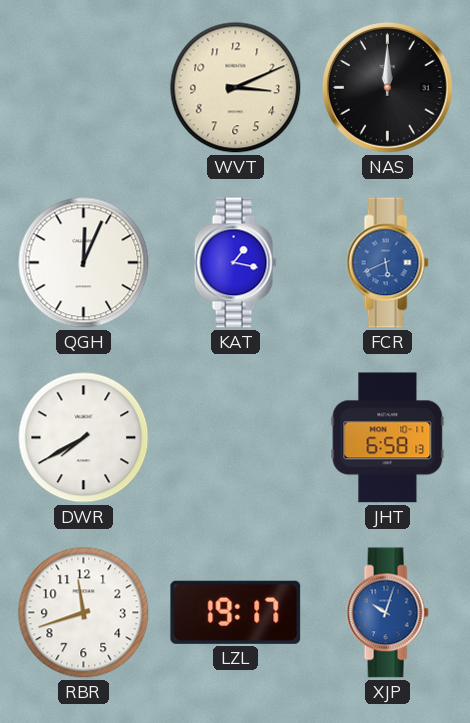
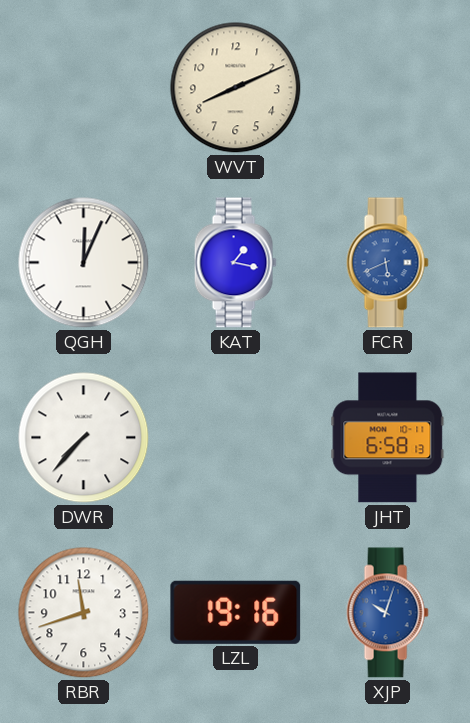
WVT: 3:11 -> 8:11 (236, 88)
NAS: 12:00 -> none (387, 87)
DWR: 7:40 -> 7:37 (84, 438)
LZL: 19:17 -> 19:16 (236, 612)
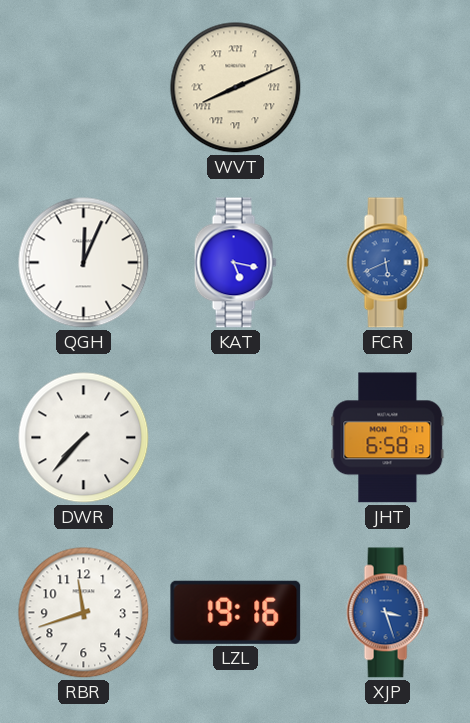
WVT numerals: Arabic -> Roman (236, 88)
KAT: 1:17 -> 5:17 (235, 263)
XJP: 10:03 -> 3:27 (387, 613)
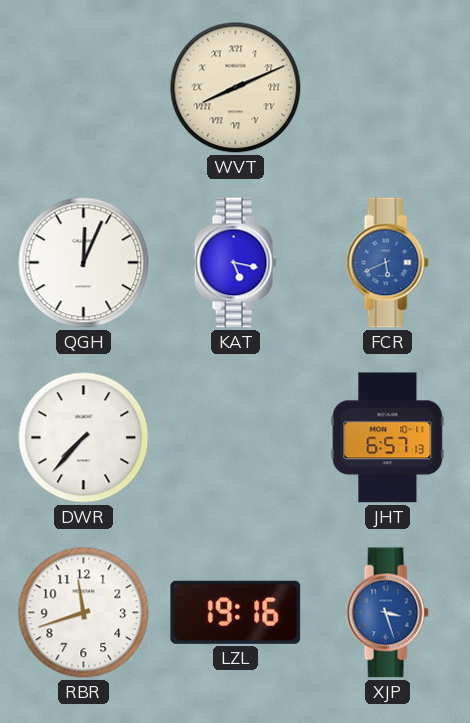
JHT: 6:58 -> 6:57 (388, 438)
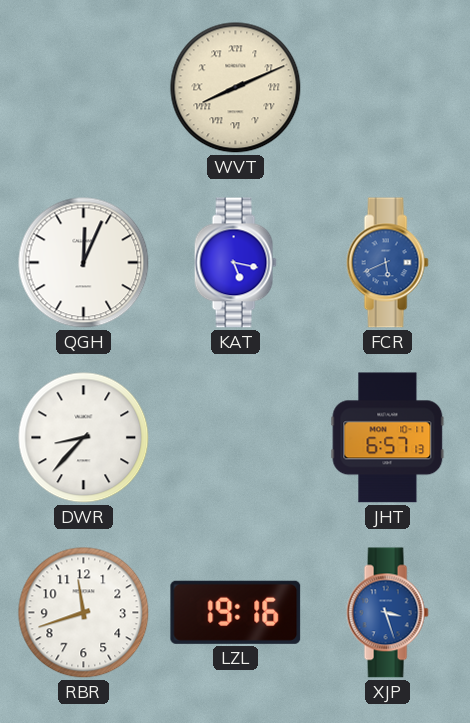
DWR: 7:37 -> 8:37 (84, 438)
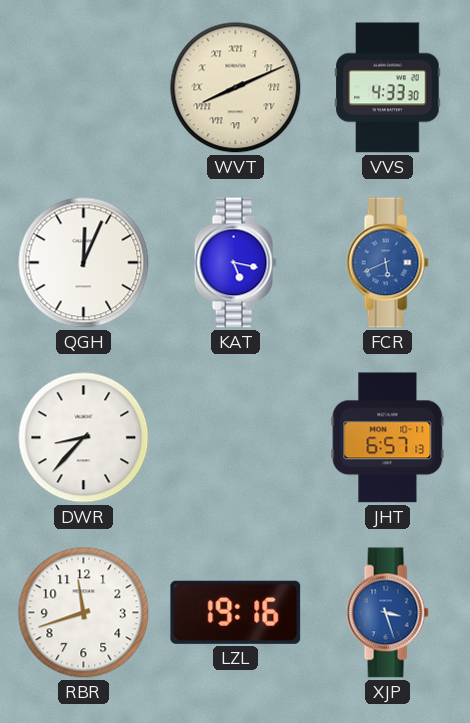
VVS: none -> 4:33 (388, 88)
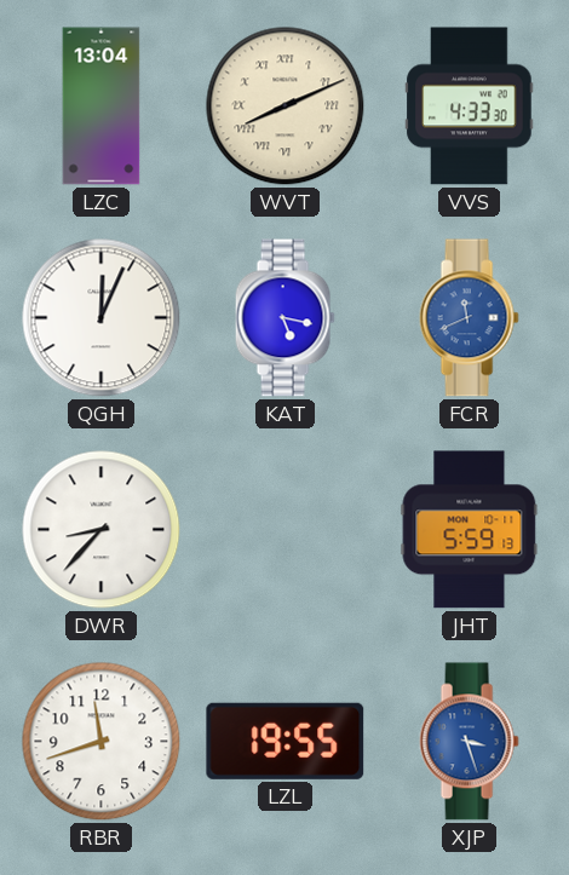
LZC: none -> 13:04 (102, 107)
FCR: 5:41 -> 11:41 (469, 318)
JHT: 6:57 -> 5:59 (470, 530)
LZL: 19:16 -> 19:55 (286, 741)
